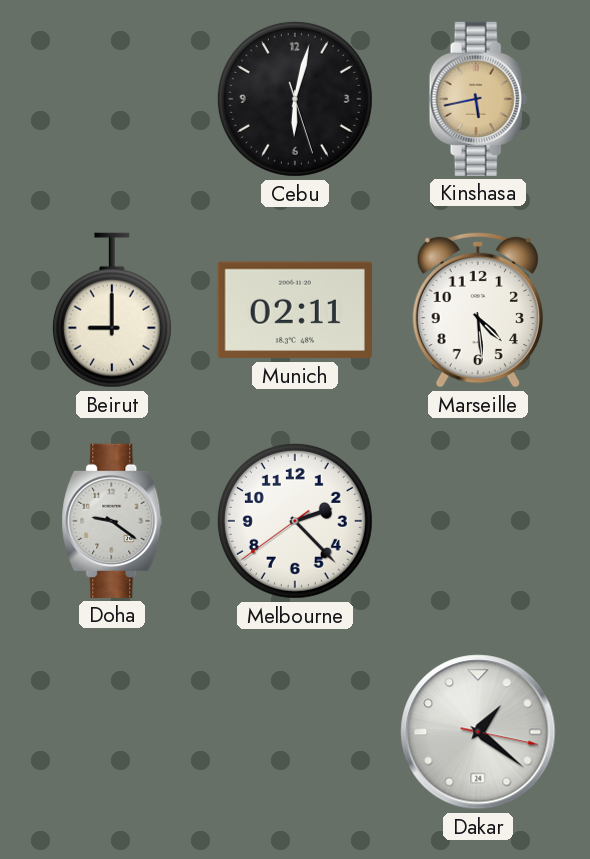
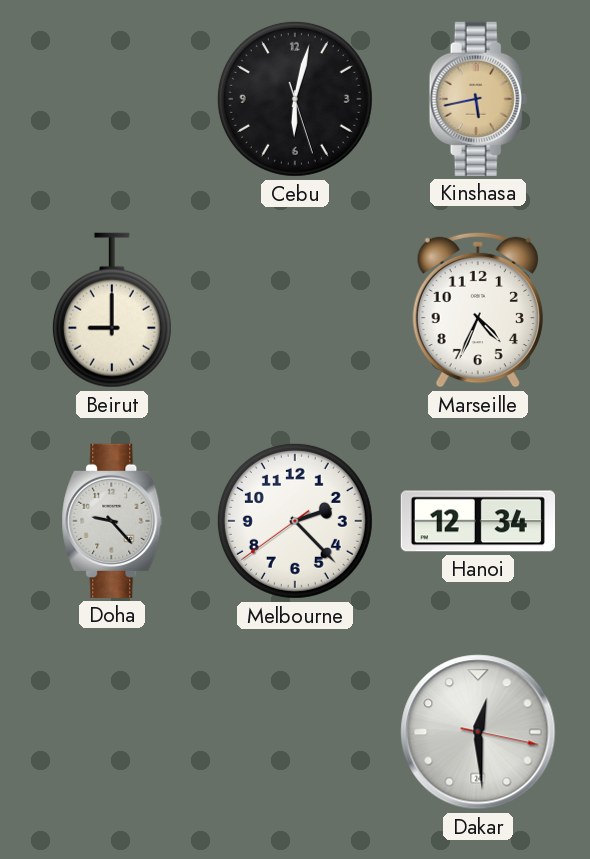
Munich: 02:11 -> none (295, 310)
Marseille: 4:29 -> 4:34 (478, 310)
Doha: 9:21 -> 9:23 (112, 521)
Hanoi: none -> 12:34 (477, 521)
Dakar: 1:21 -> 12:29 (478, 732)
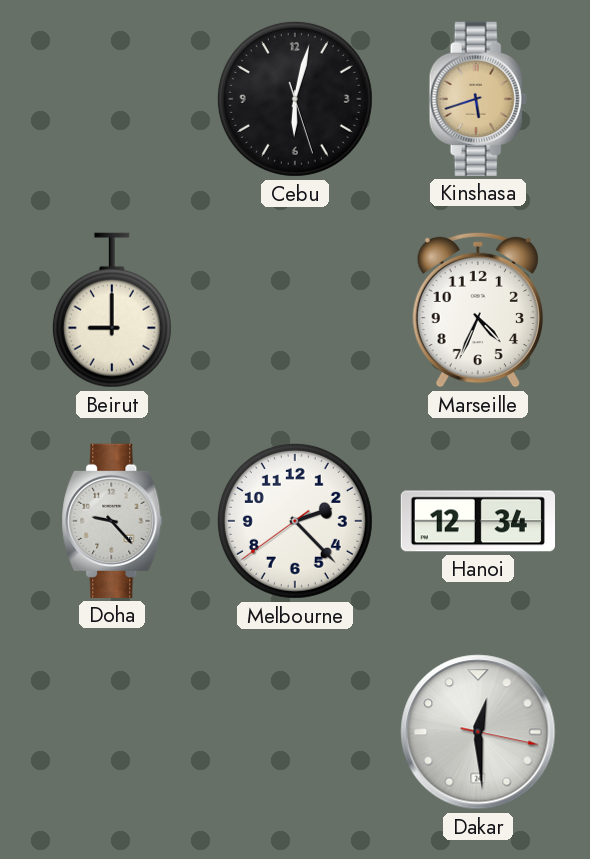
Kinshasa: 5:43 -> 5:42 (478, 99)
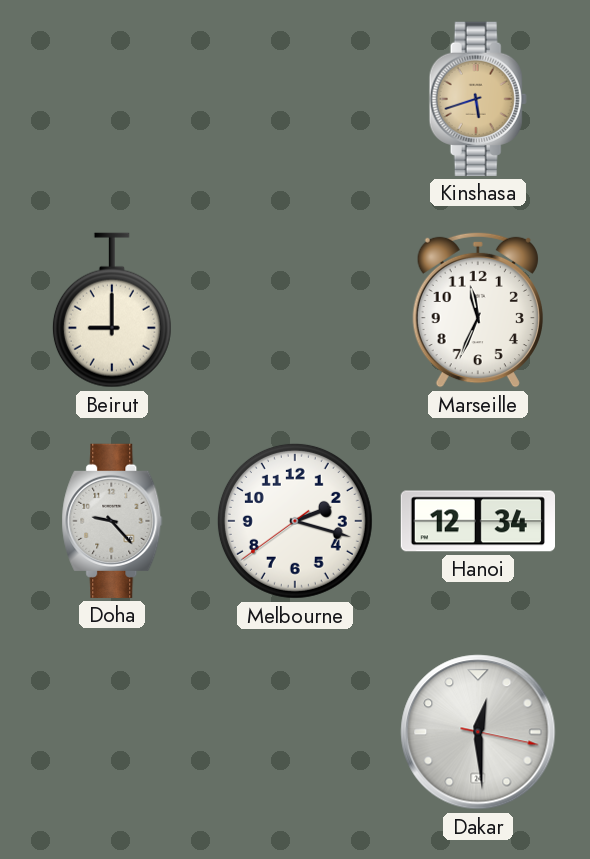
Cebu: 6:02 -> none (295, 99)
Marseille: 4:34 -> 11:34 (478, 310)
Melbourne: 2:22 -> 2:17 (295, 521)
